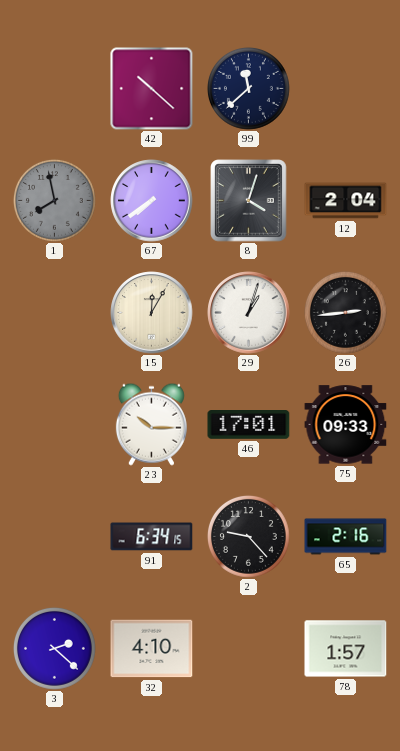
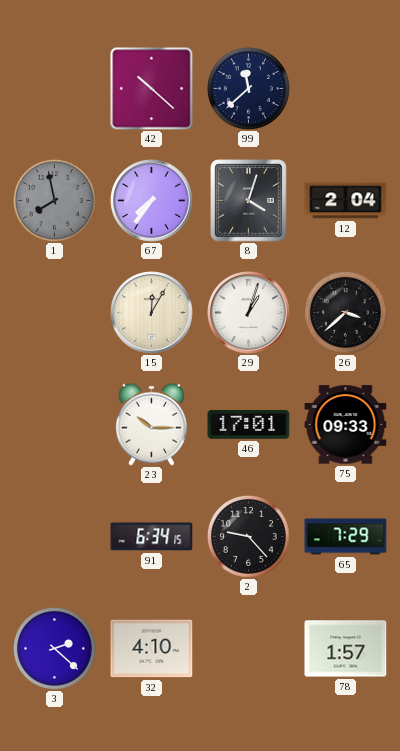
67: 7:39 -> 7:36 (152, 201)
26: 2:44 -> 3:38 (346, 313)
65: 2:16 -> 7:29 (346, 537)
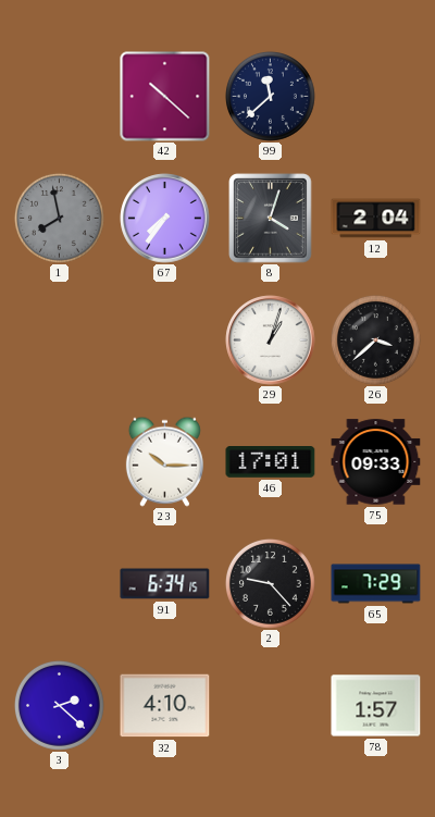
15: 12:05 -> none (152, 313)
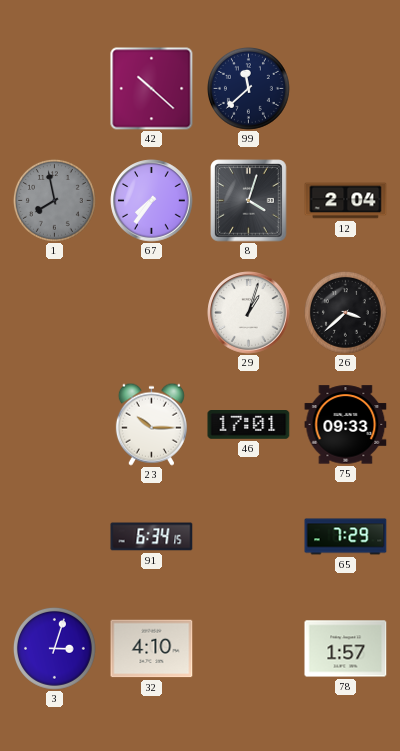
2: 9:23 -> none (271, 584)
3: 2:22 -> 3:03 (55, 649)
